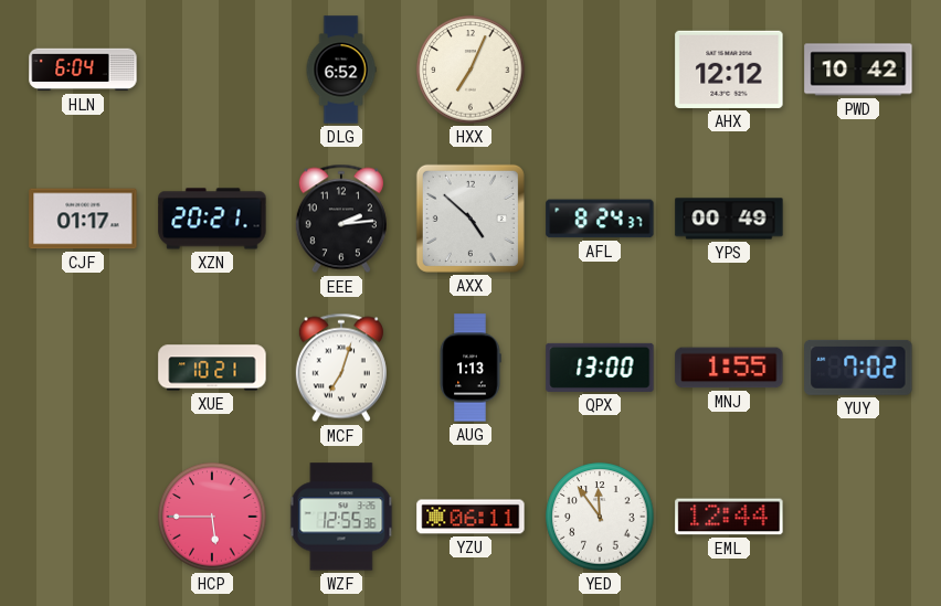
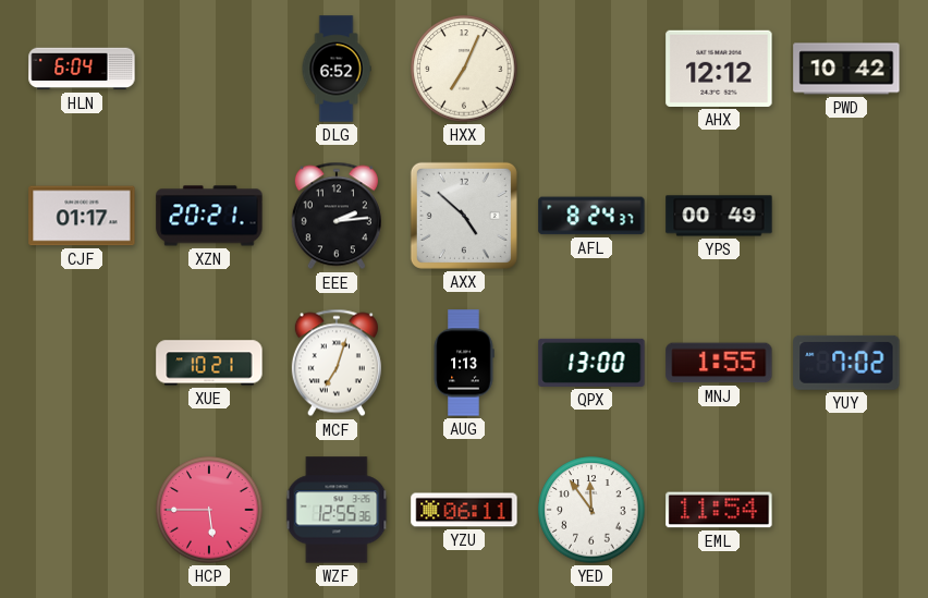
EML: 12:44 -> 11:54 (719, 510)
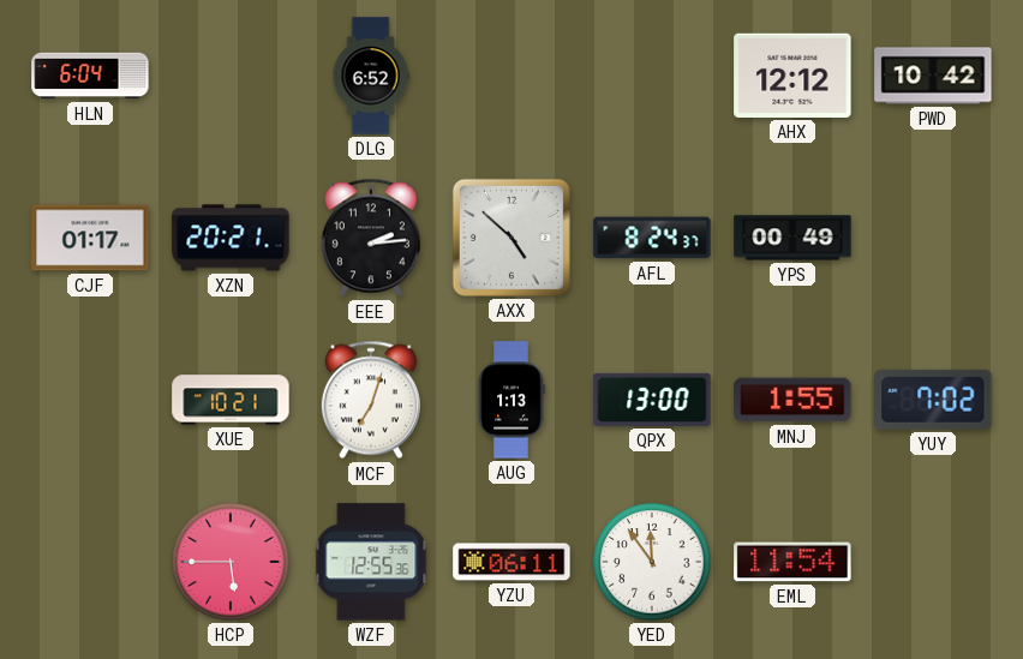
HXX: 7:04 -> none (464, 69)
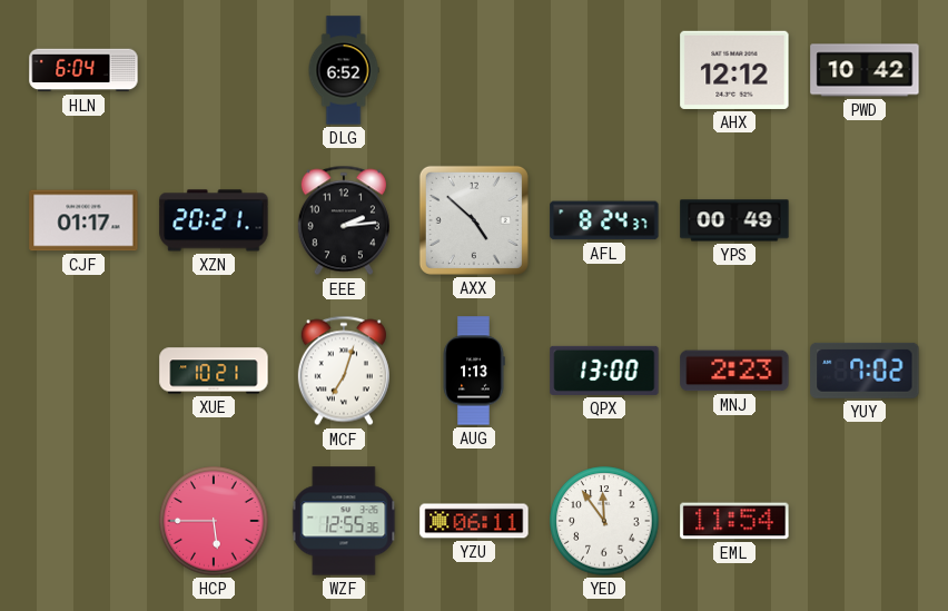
MNJ: 1:55 -> 2:23 (734, 371)
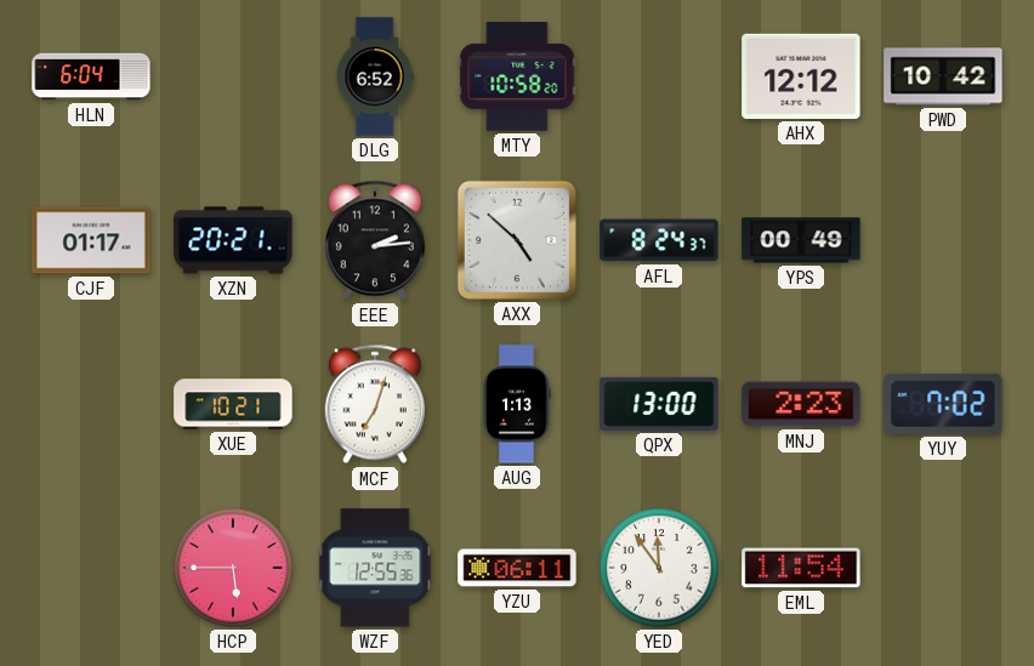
MTY: none -> 10:58 (517, 76)
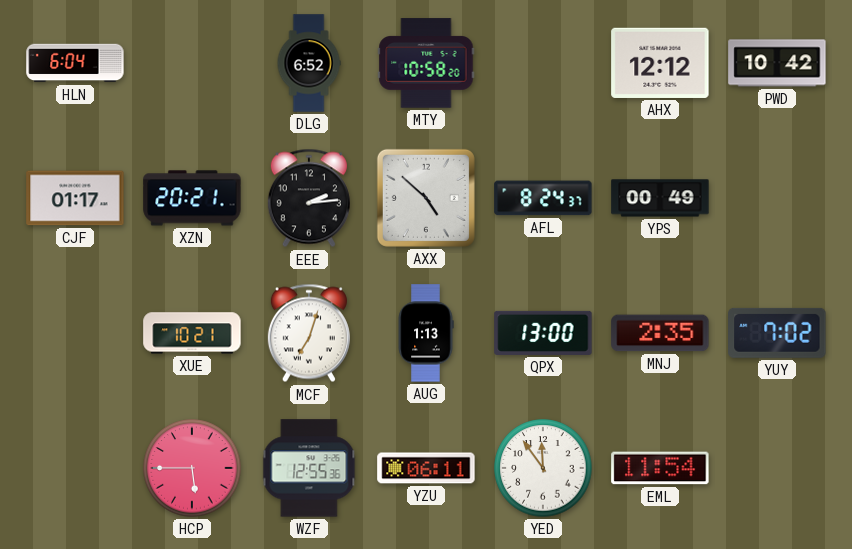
MNJ: 2:23 -> 2:35 (660, 333)
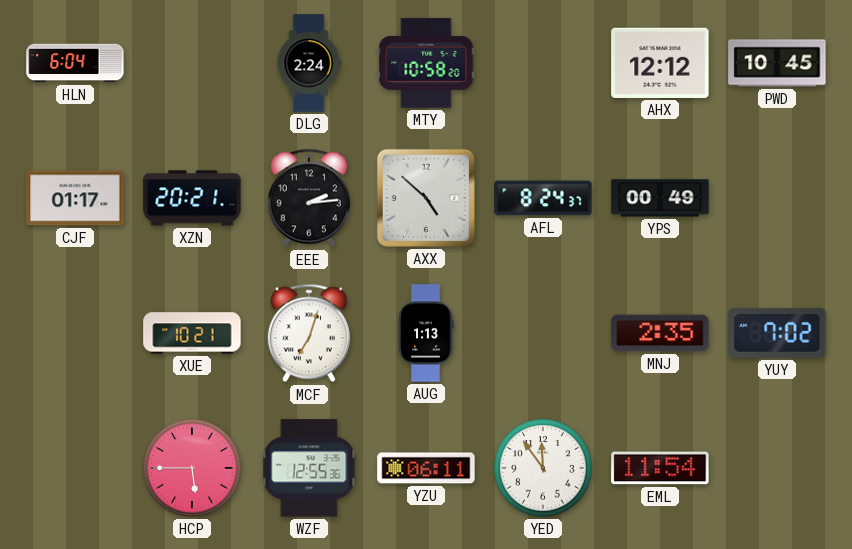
DLG: 6:52 -> 2:24 (309, 63)
PWD: 10:42 -> 10:45 (777, 63)
QPX: 13:00 -> none (543, 333)
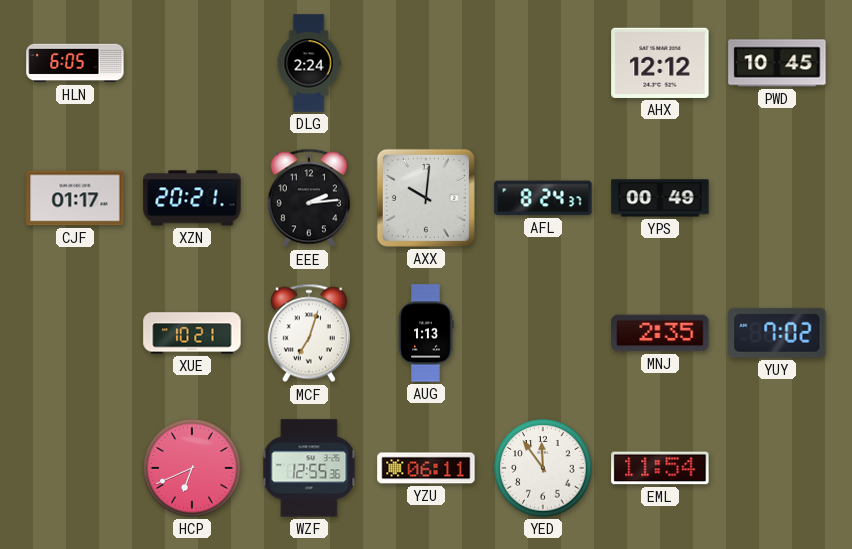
HLN: 6:04 -> 6:05 (75, 63)
MTY: 10:58 -> none (426, 63)
AXX: 4:52 -> 10:01 (426, 198)
HCP: 5:45 -> 6:41 (192, 468)
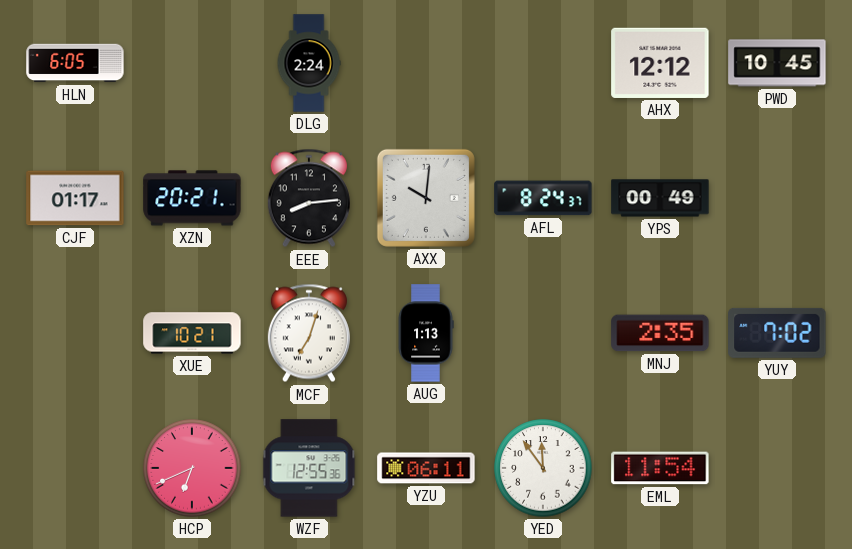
EEE: 2:14 -> 8:14 (309, 198)
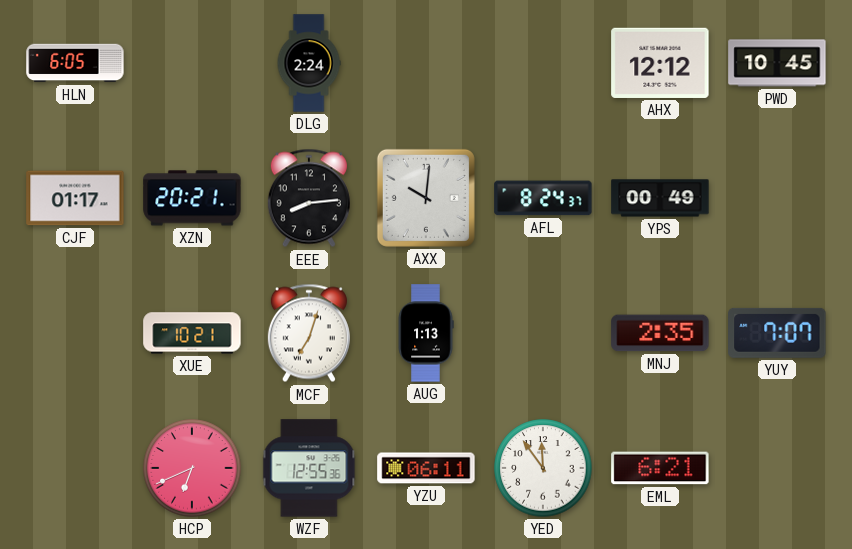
YUY: 7:02 -> 7:07 (777, 333)
EML: 11:54 -> 6:21 (660, 468)
